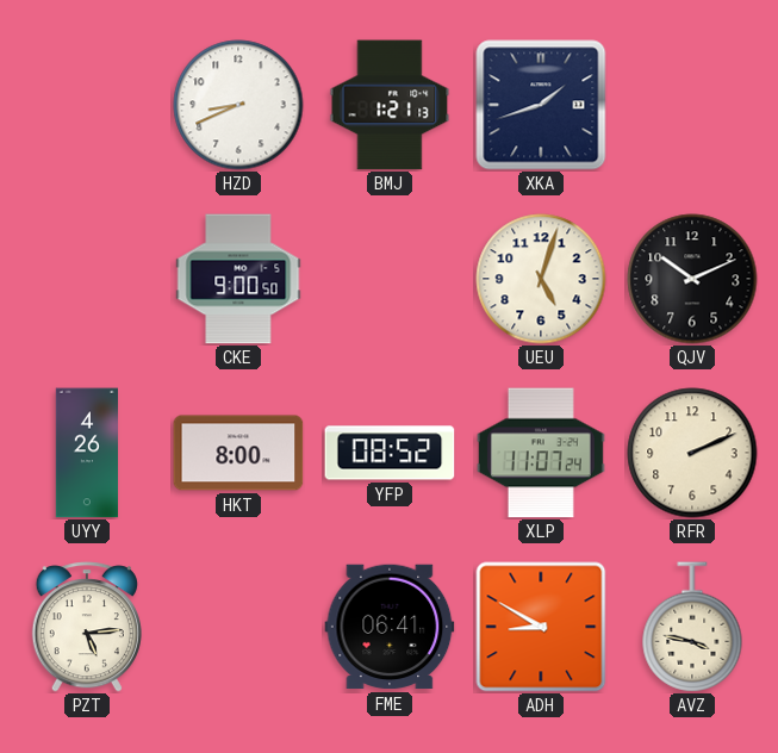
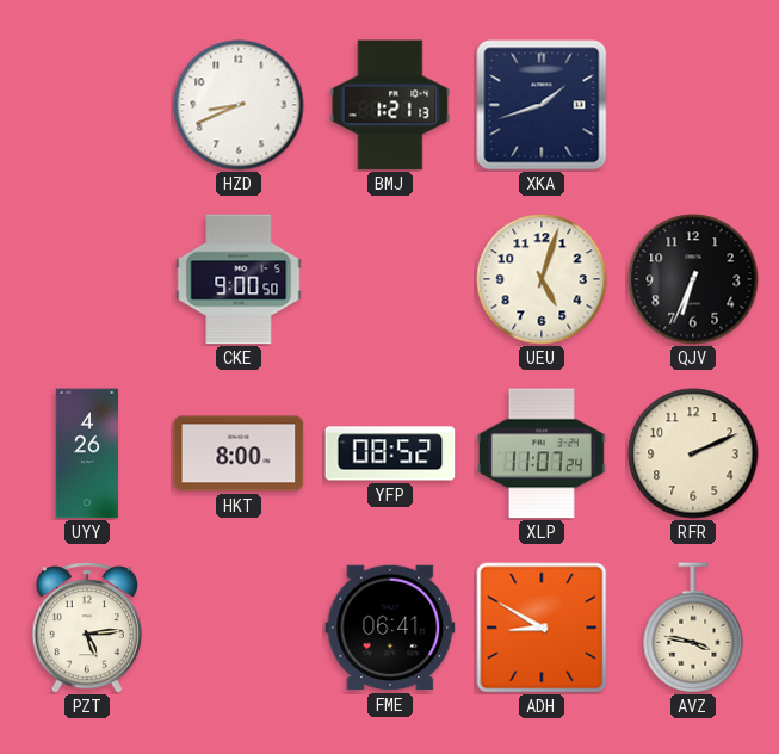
QJV: 10:11 -> 6:34 (693, 279)
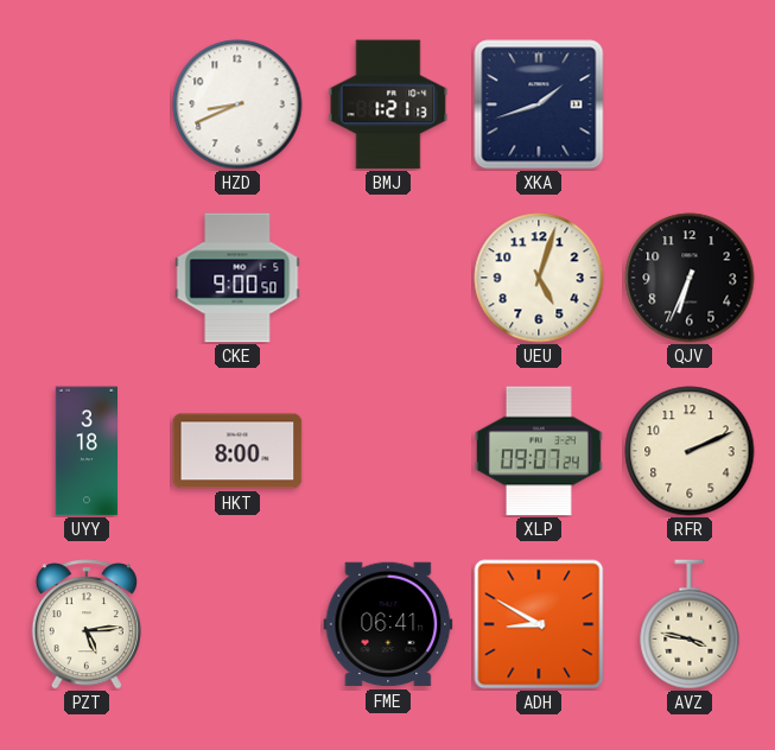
UYY: 4:26 -> 3:18 (85, 451)
YFP: 08:52 -> none (390, 453)
XLP: 11:07 -> 09:07 (539, 451)
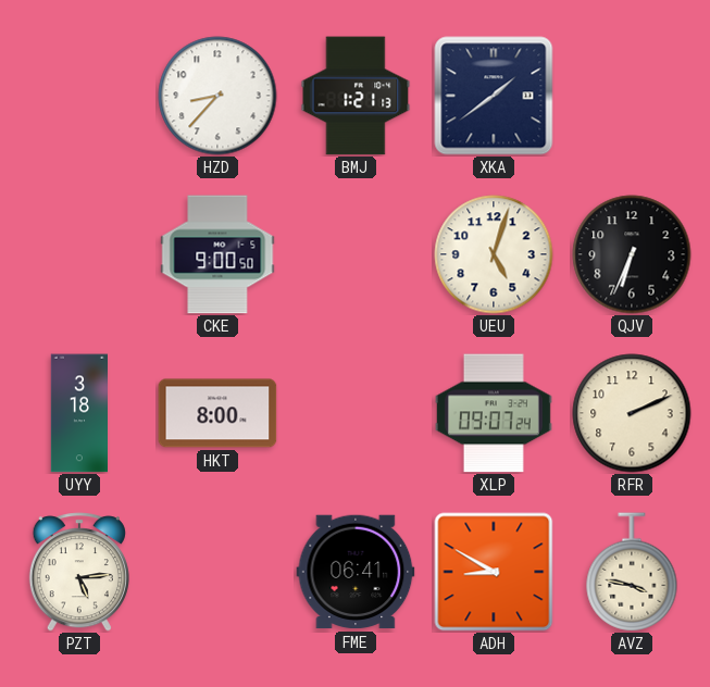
HZD: 8:41 -> 8:37 (217, 96)
XKA: 1:42 -> 1:39 (494, 96)
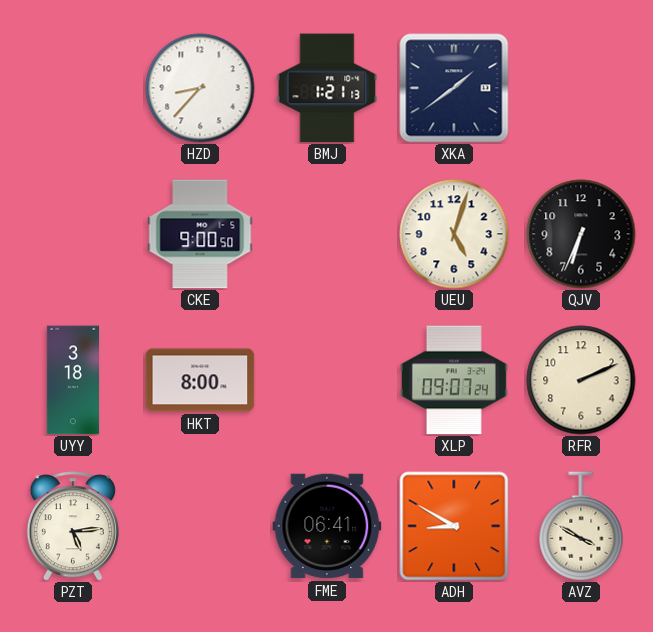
AVZ: 3:47 -> 3:50 (581, 526)
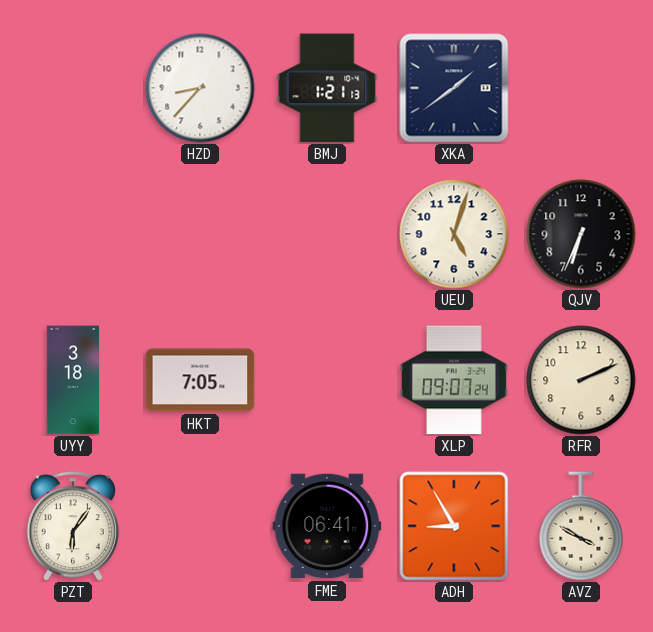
CKE: 9:00 -> none (200, 234)
HKT: 8:00 -> 7:05 (200, 380)
PZT: 5:14 -> 6:06 (73, 526)
ADH: 8:50 -> 8:55 (454, 526)
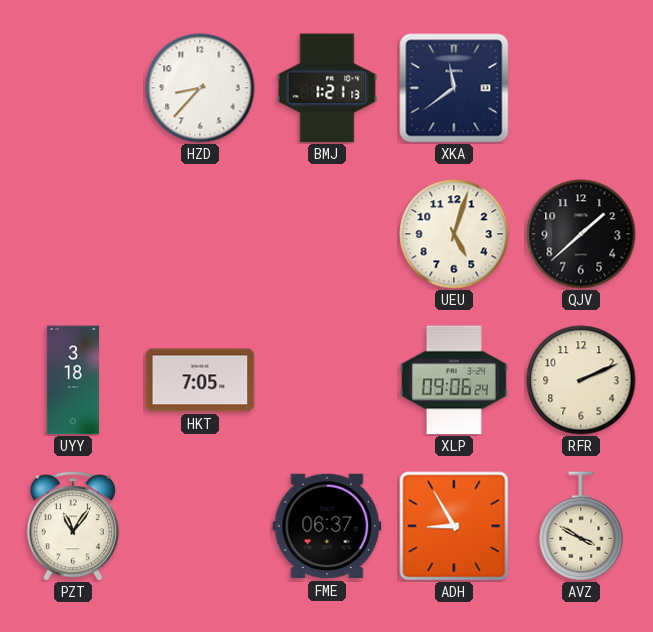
XKA: 1:39 -> 11:39 (454, 88)
QJV: 6:34 -> 1:38 (581, 234)
XLP: 09:07 -> 09:06 (454, 380)
PZT: 6:06 -> 11:06 (73, 526)
FME: 06:41 -> 06:37 (327, 526)
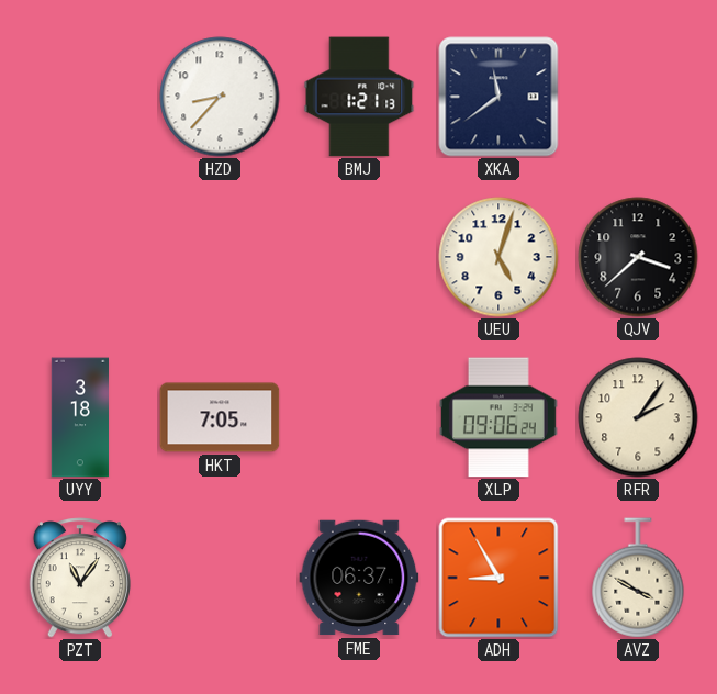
QJV: 1:38 -> 3:38 (638, 257)
RFR: 2:11 -> 2:06 (638, 417)
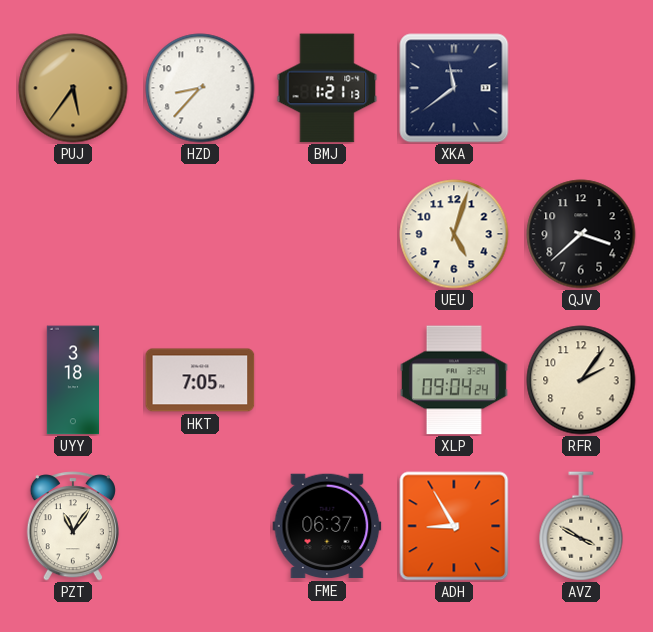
PUJ: none -> 5:36 (73, 88)
XLP: 09:06 -> 09:04 (454, 380)
